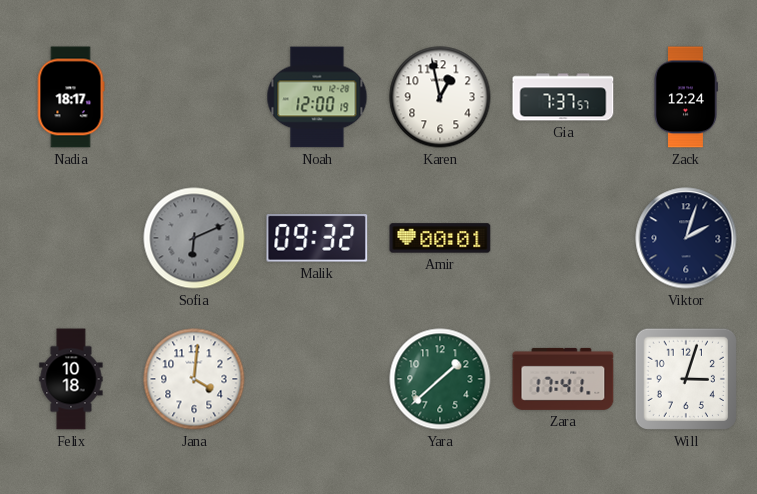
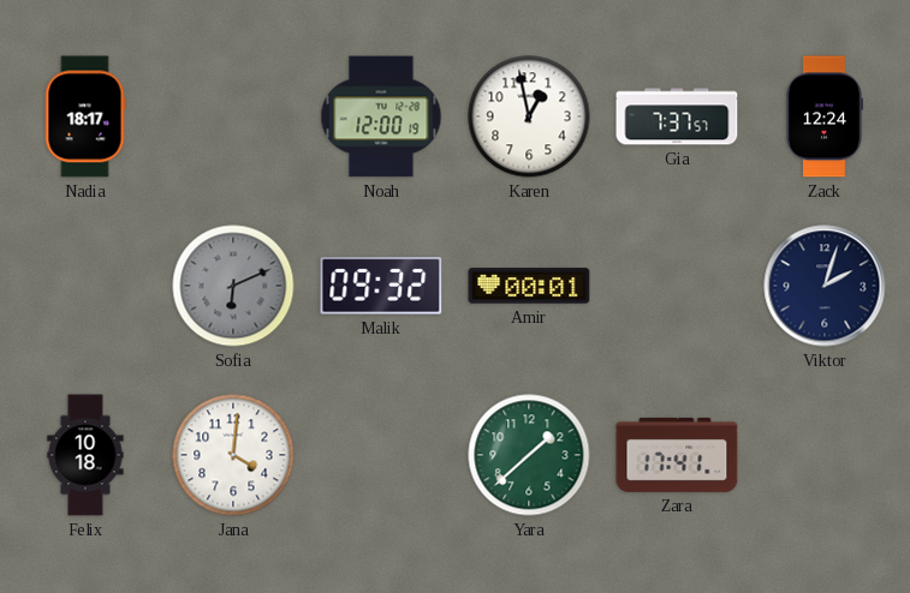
Will: 3:03 -> none (686, 379)
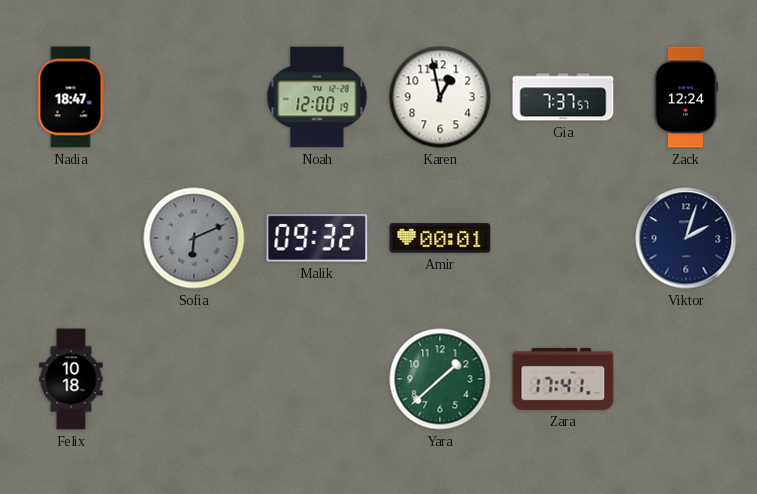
Nadia: 18:17 -> 18:47 (71, 97)
Jana: 4:01 -> none (233, 455)
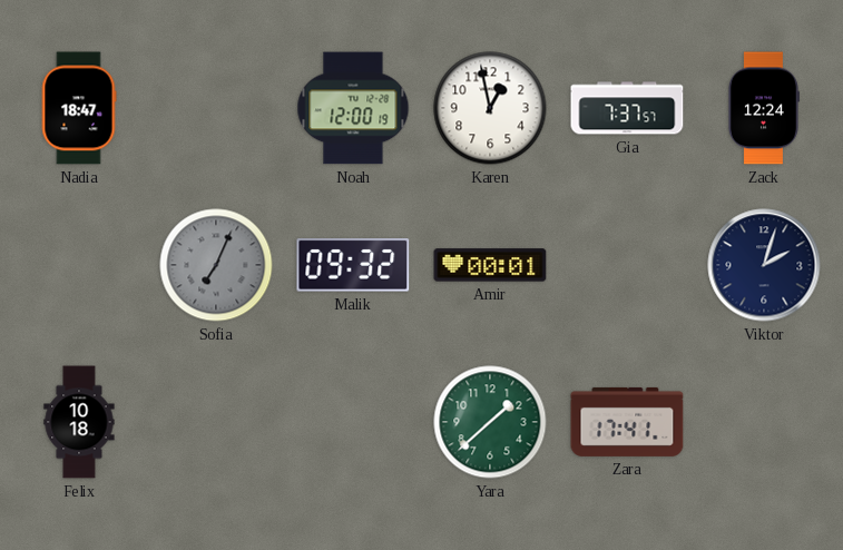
Sofia: 6:11 -> 7:04 (216, 265)
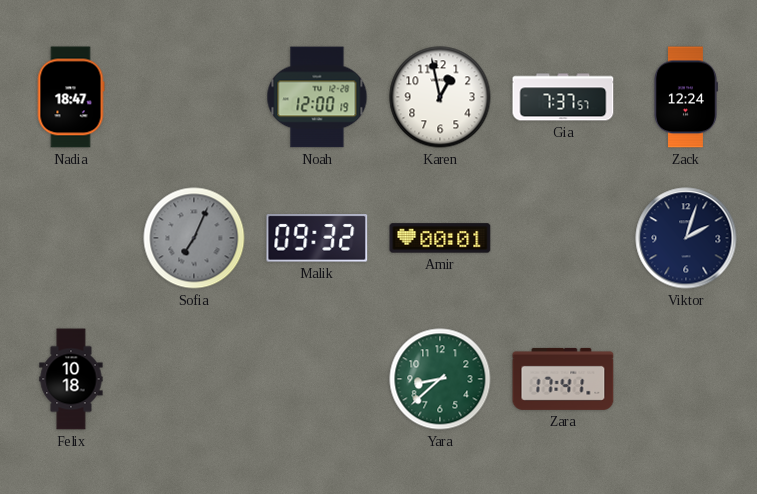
Yara: 1:38 -> 8:38 (440, 379)
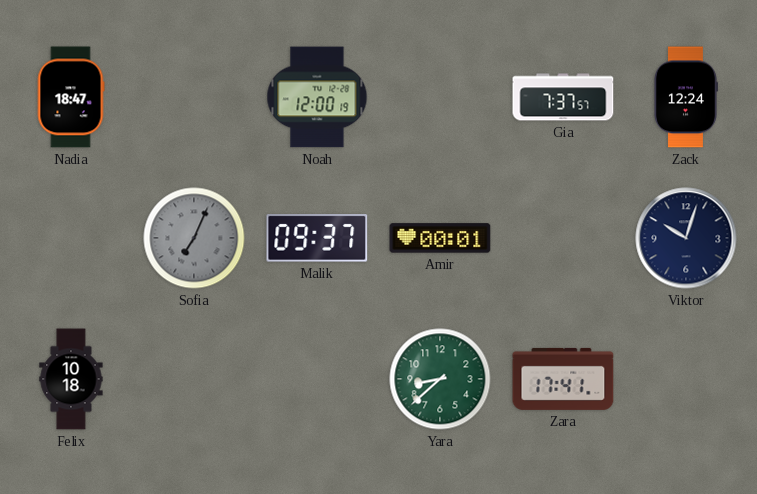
Karen: 12:58 -> none (440, 97)
Malik: 09:32 -> 09:37 (317, 239)
Viktor: 2:03 -> 10:03 (686, 238)
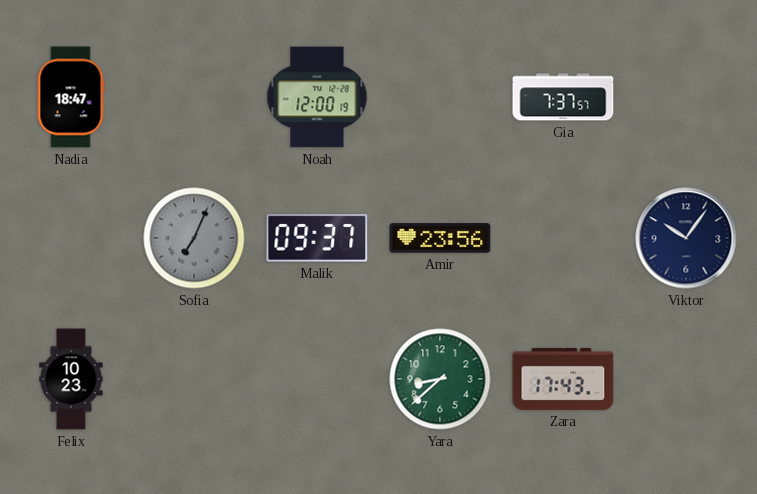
Zack: 12:24 -> none (685, 97)
Amir: 00:01 -> 23:56 (440, 238)
Viktor: 10:03 -> 10:06 (686, 238)
Felix: 10:18 -> 10:23 (71, 379)
Zara: 17:41 -> 17:43 (563, 379)
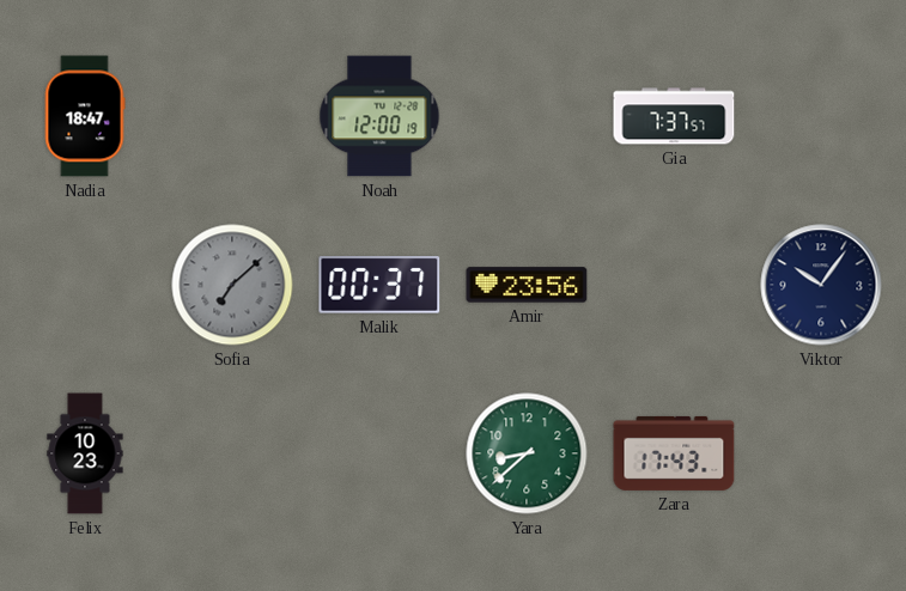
Sofia: 7:04 -> 7:08 (232, 285)
Malik: 09:37 -> 00:37 (379, 286)
